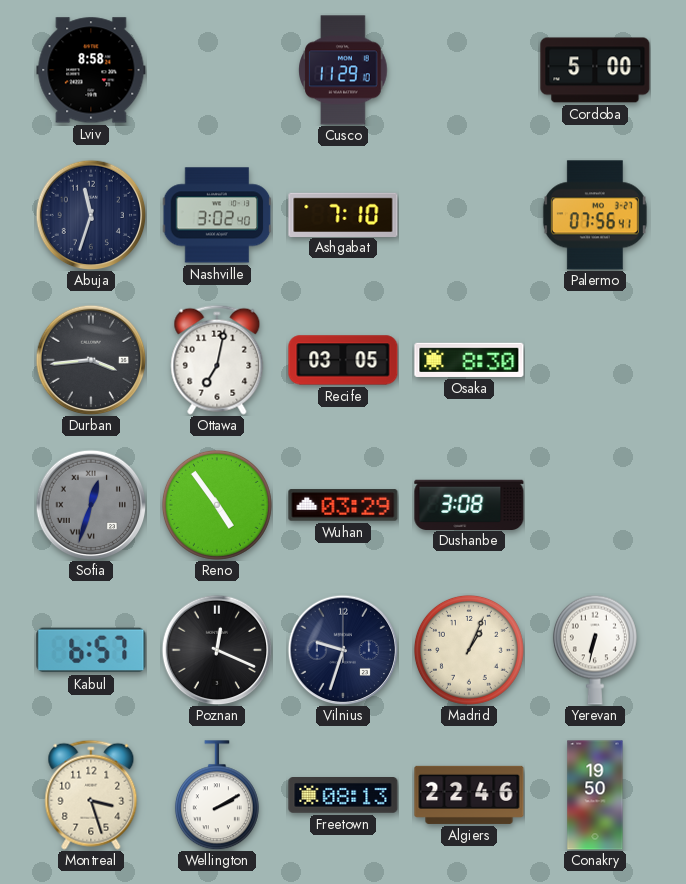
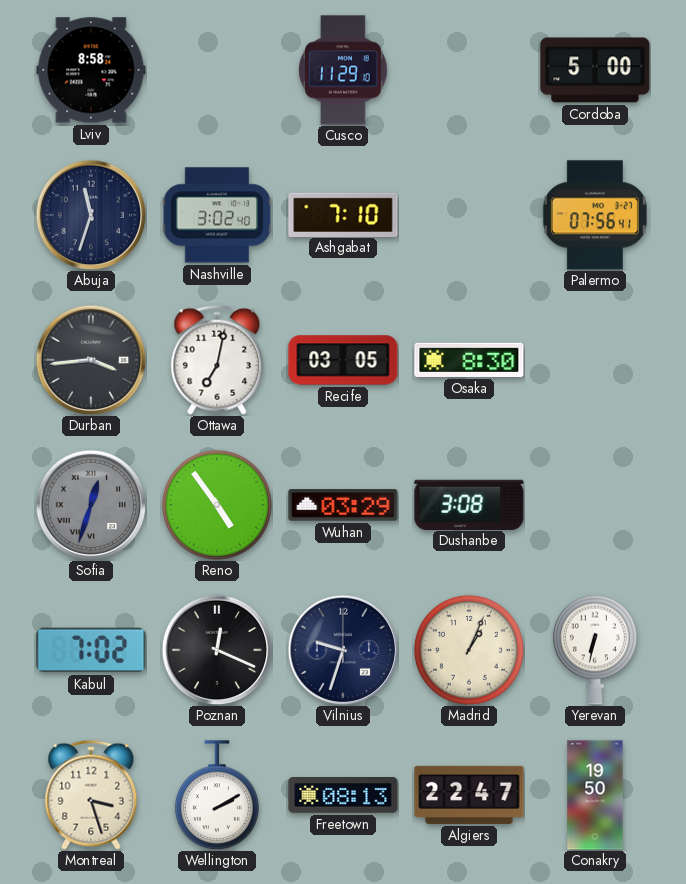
Kabul: 6:57 -> 7:02 (91, 650)
Algiers: 22:46 -> 22:47 (469, 795)
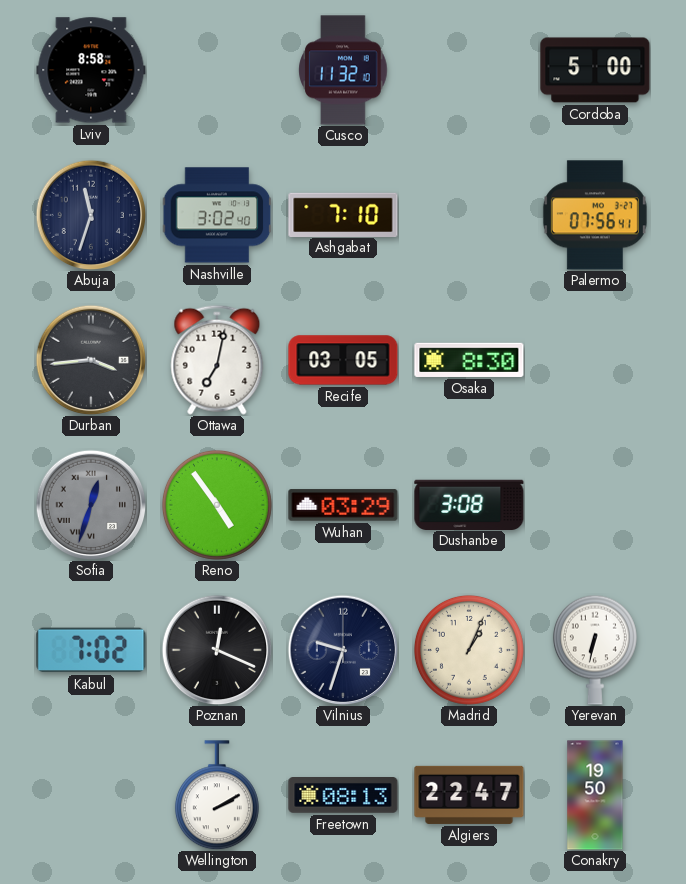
Cusco: 11:29 -> 11:32 (343, 70)
Montreal: 3:27 -> none (91, 795)
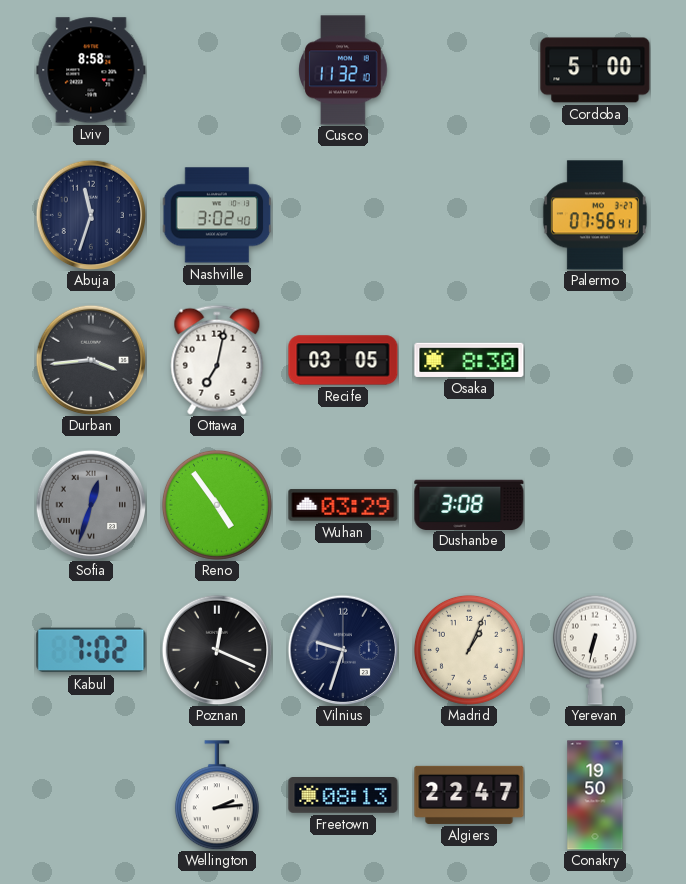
Ashgabat: 7:10 -> none (343, 214)
Wellington: 2:10 -> 2:14 (217, 795)
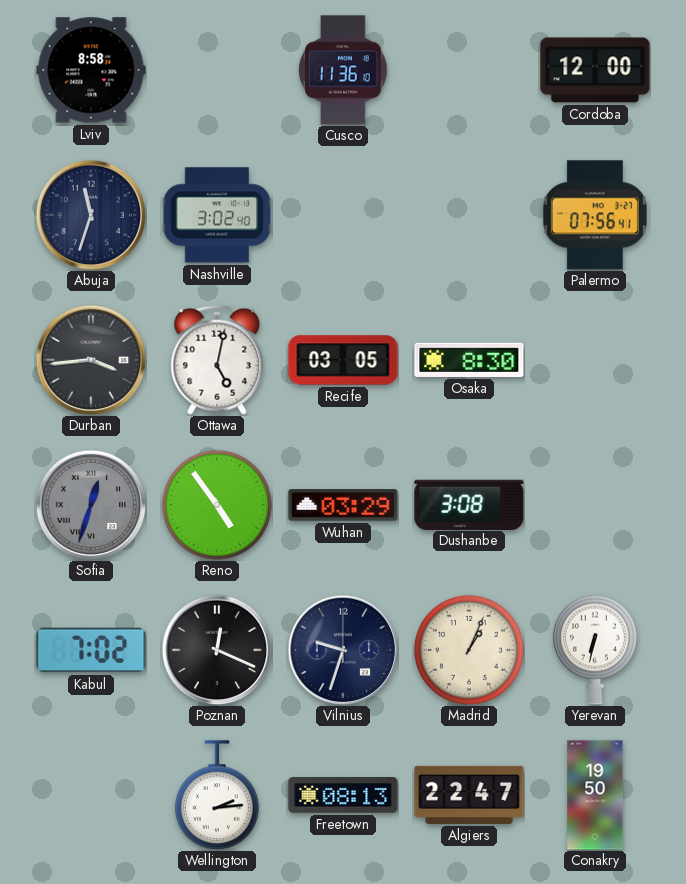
Cusco: 11:32 -> 11:36 (343, 70)
Cordoba: 5:00 -> 12:00 (595, 70)
Ottawa: 7:02 -> 5:02 (217, 360)
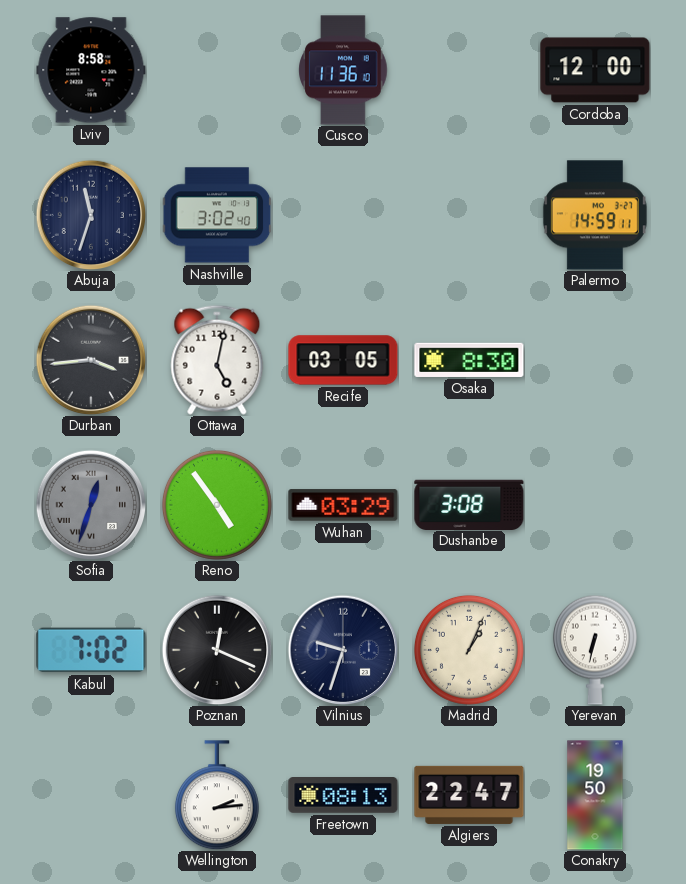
Palermo: 07:56 -> 14:59 (595, 215)
